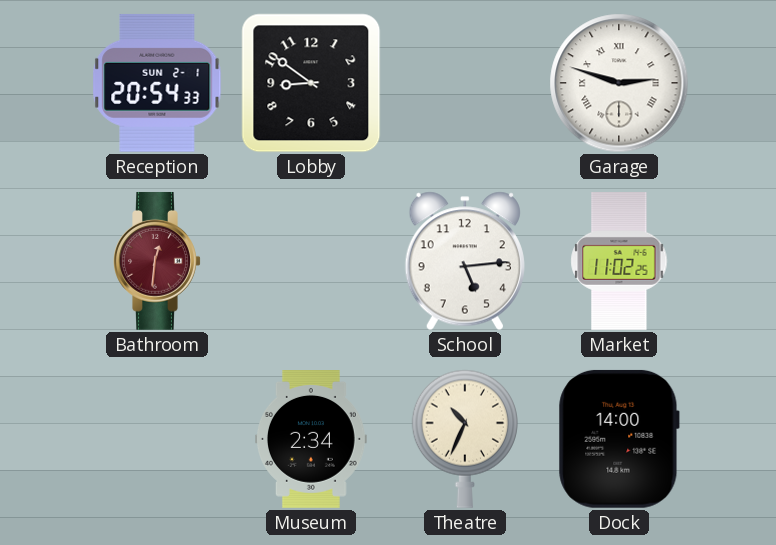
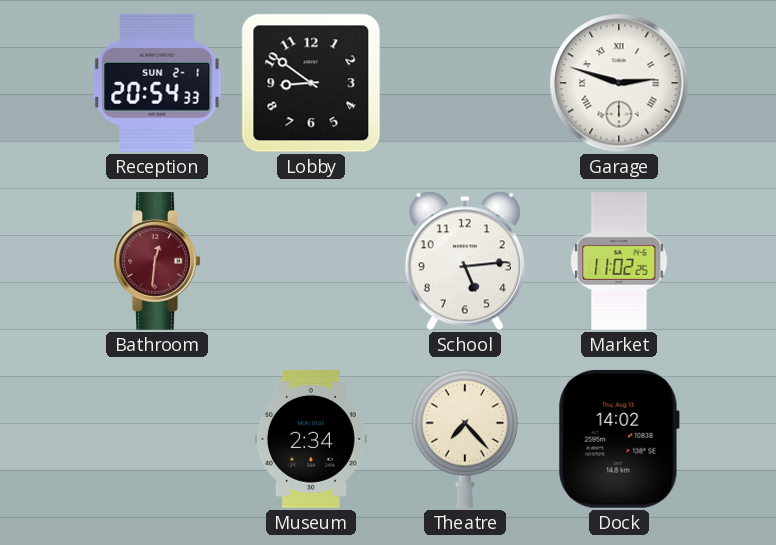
Theatre: 10:34 -> 7:23 (465, 439)
Dock: 14:00 -> 14:02 (619, 439)
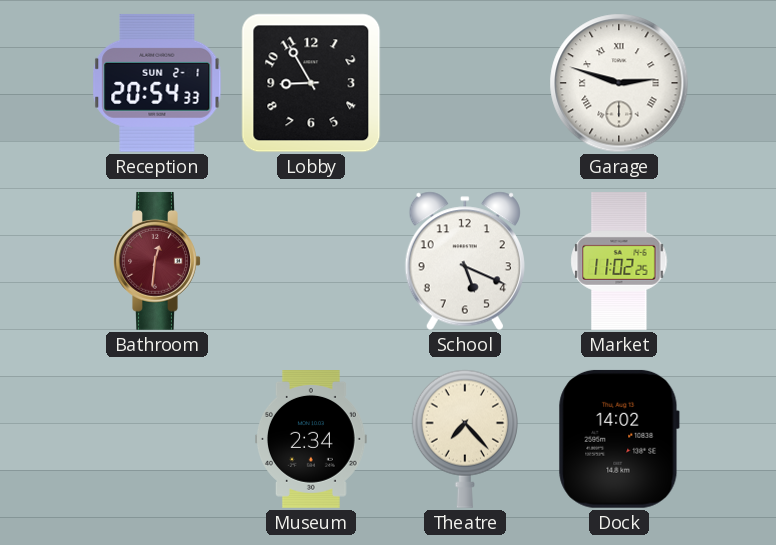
Lobby: 8:51 -> 8:55 (311, 83)
School: 5:14 -> 5:19 (465, 261)
